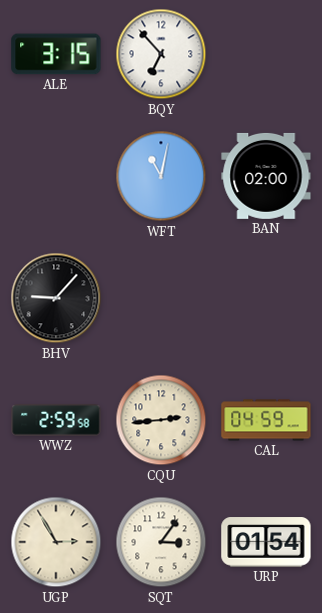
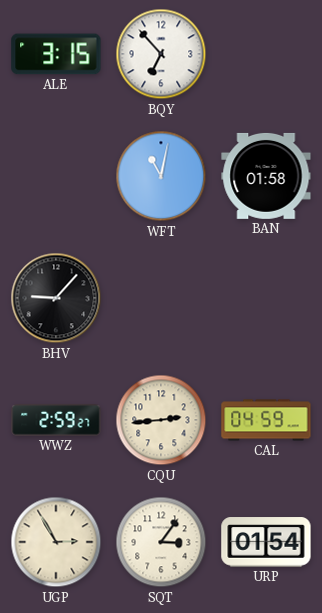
BAN: 02:00 -> 01:58 (266, 176)
WWZ: 2:59:58 -> 2:59:27 (56, 420)
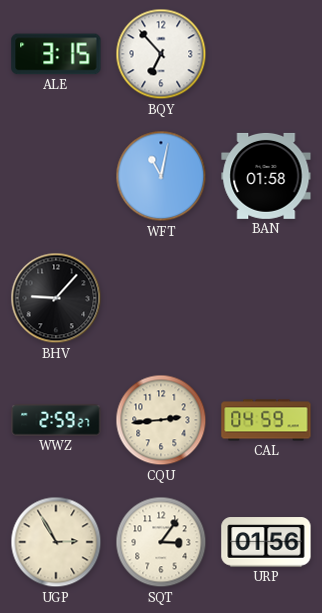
URP: 01:54 -> 01:56 (266, 542)
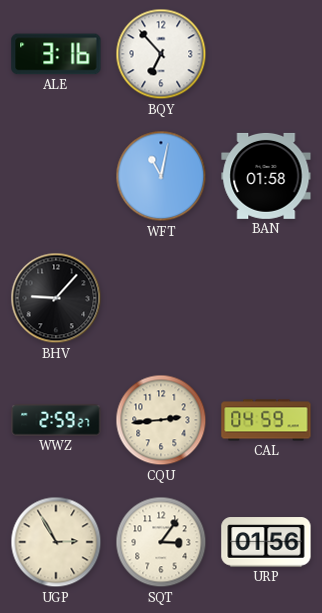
ALE: 3:15 -> 3:16 (56, 54)
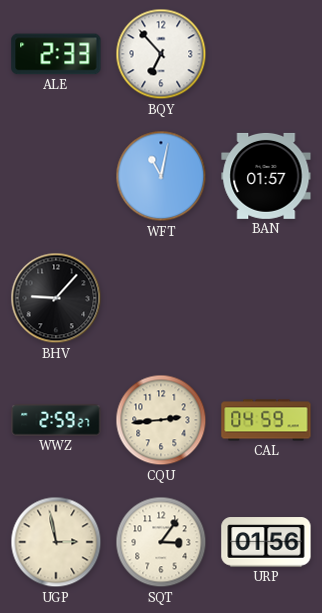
ALE: 3:16 -> 2:33 (56, 54)
BAN: 01:58 -> 01:57 (266, 176)
UGP: 2:55 -> 2:58 (56, 542)
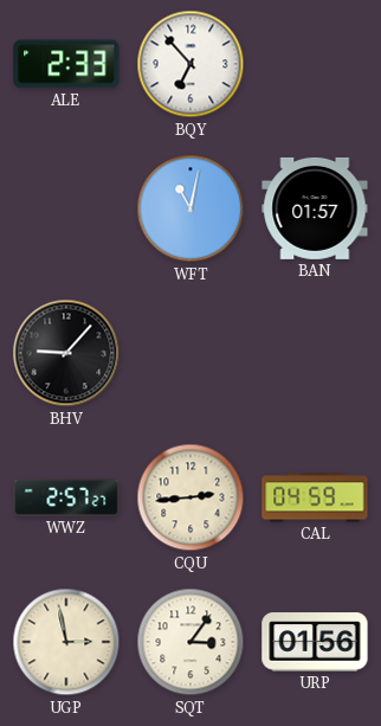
WWZ: 2:59 -> 2:57 (66, 497)
